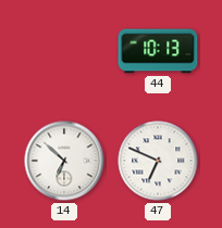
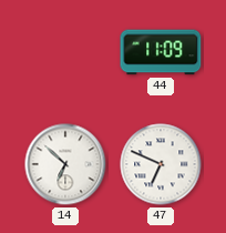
44: 10:13 -> 11:09 (161, 52)
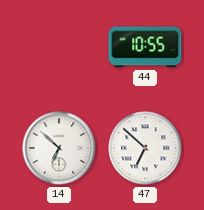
44: 11:09 -> 10:55 (145, 47)
47: 6:49 -> 6:52 (145, 148)
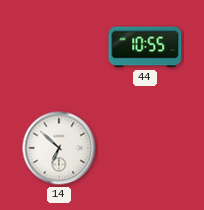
47: 6:52 -> none (145, 148)
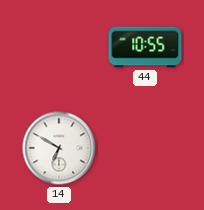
14: 6:52 -> 6:50 (59, 148)
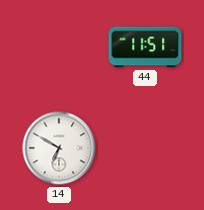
44: 10:55 -> 11:51 (145, 47)
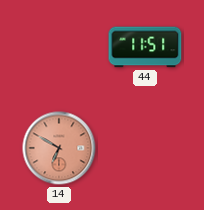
14 dial: white -> salmon (59, 148)
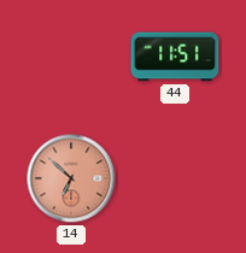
14: 6:50 -> 6:52 (71, 178)
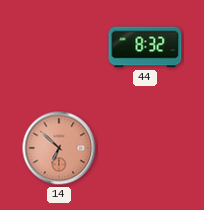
44: 11:51 -> 8:32 (145, 47)
